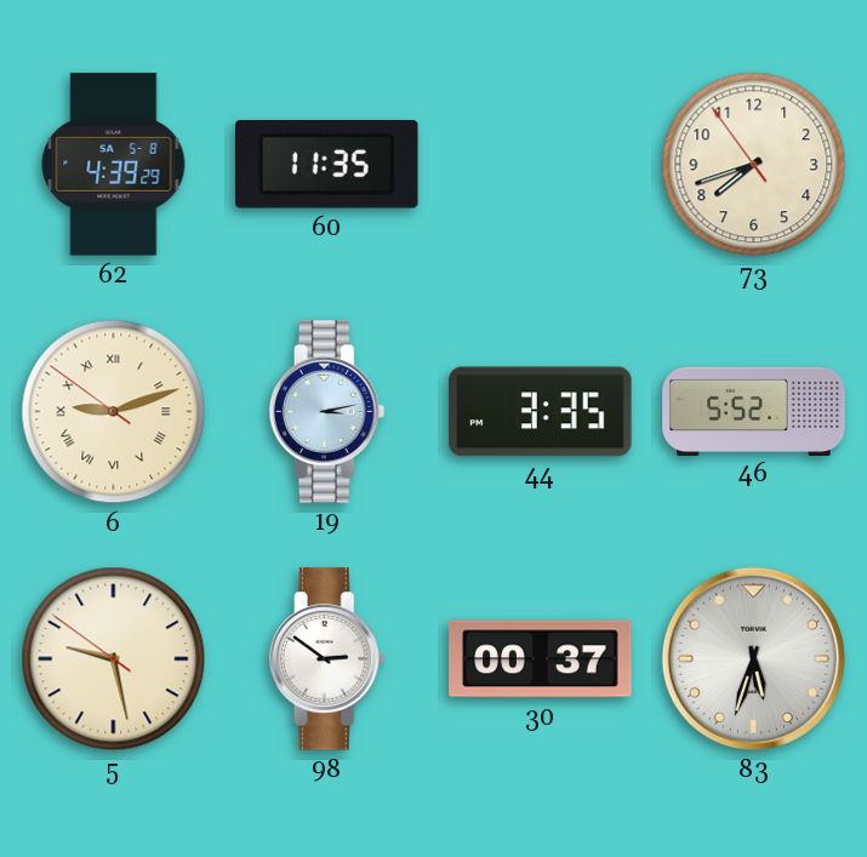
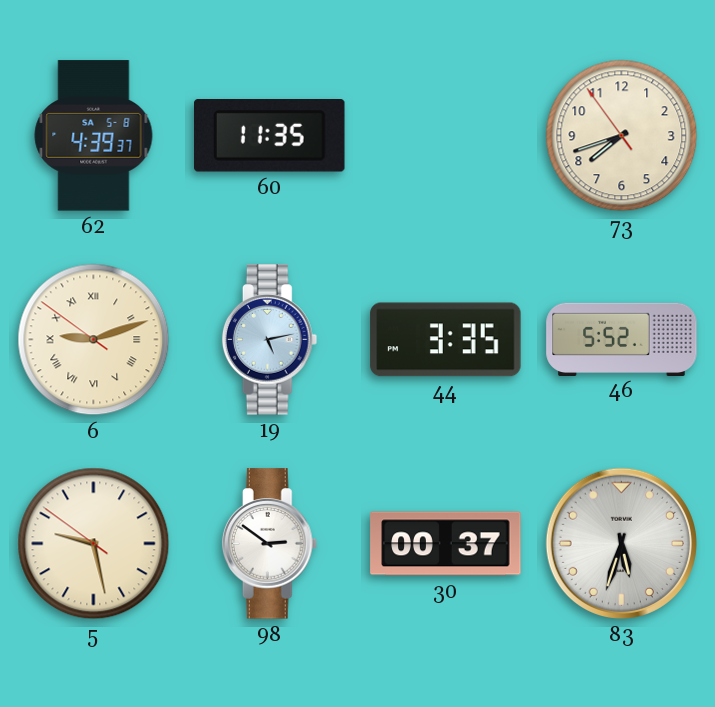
62: 4:39:29 -> 4:39:37 (94, 136)
19: 3:13 -> 5:13 (270, 340)
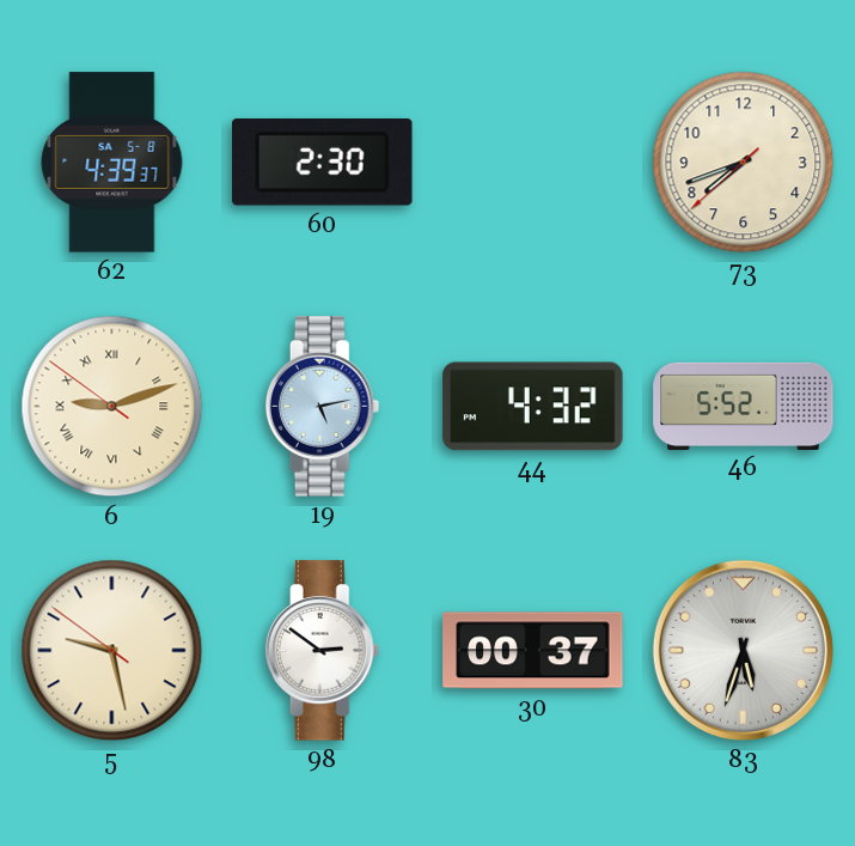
60: 11:35 -> 2:30 (323, 163)
73: 7:41:54 -> 7:41:38 (744, 163)
44: 3:35 -> 4:32 (533, 407)
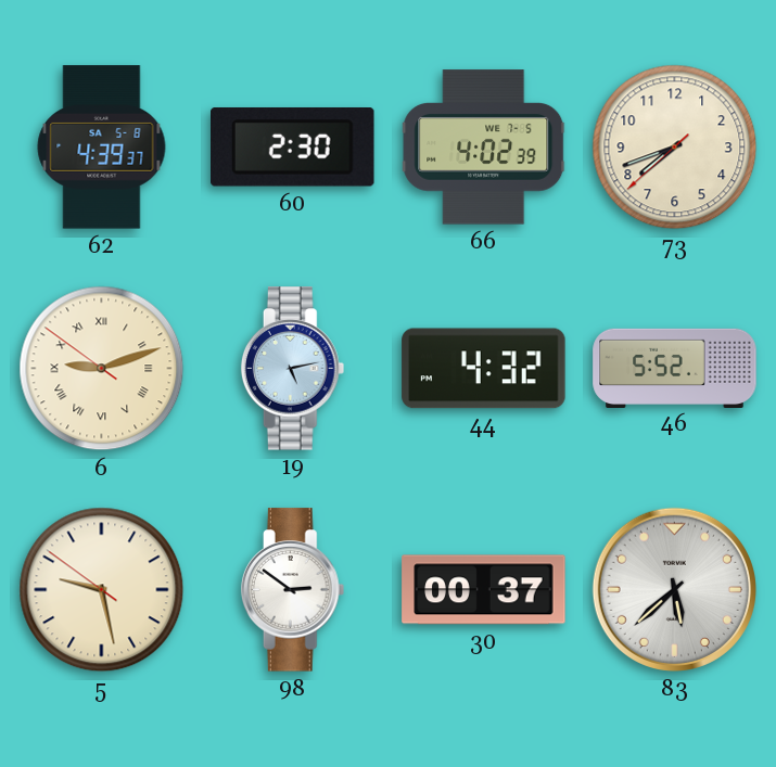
66: none -> 4:02 (484, 148)
83: 5:33 -> 5:38 (674, 589)
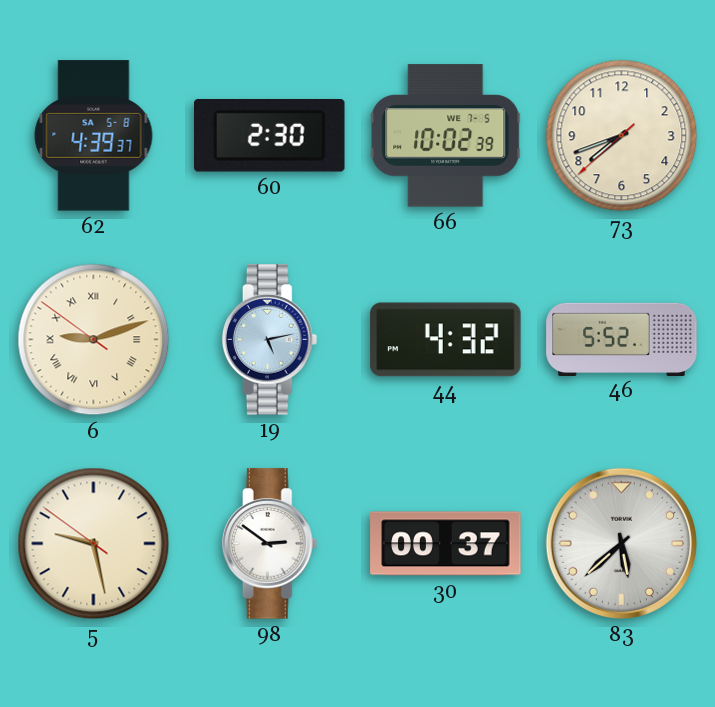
66: 4:02 -> 10:02 (446, 136)
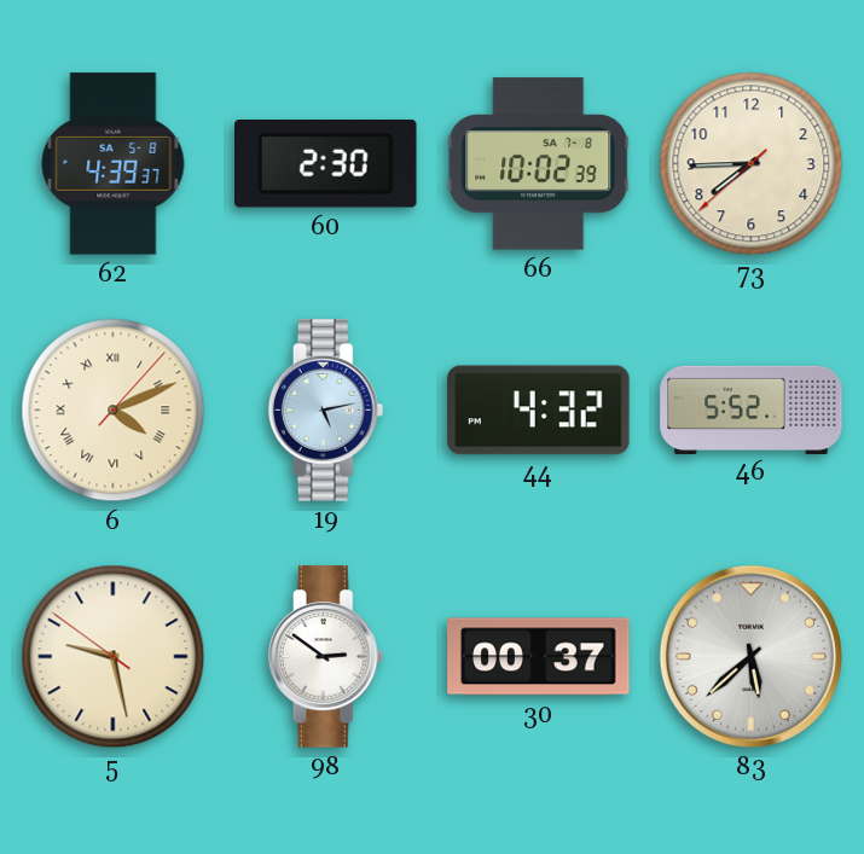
66 date: WE 7-5 -> SA 7-8 (539, 164)
73: 7:41 -> 7:44 (752, 164)
6: 9:11 -> 4:11 (114, 411)
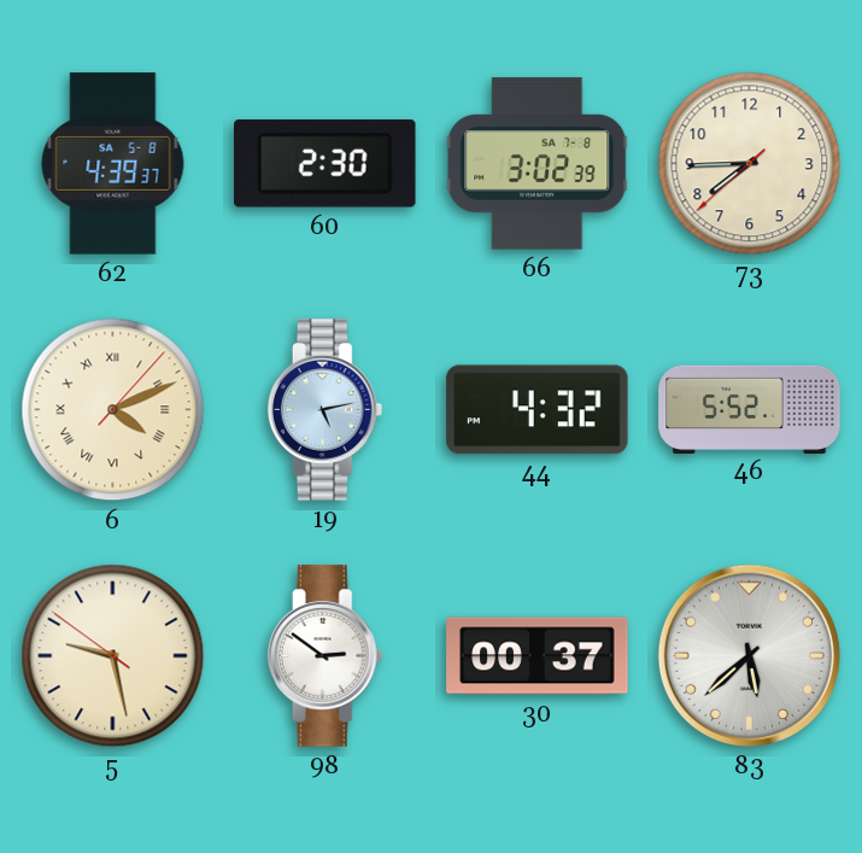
66: 10:02 -> 3:02 (538, 164)
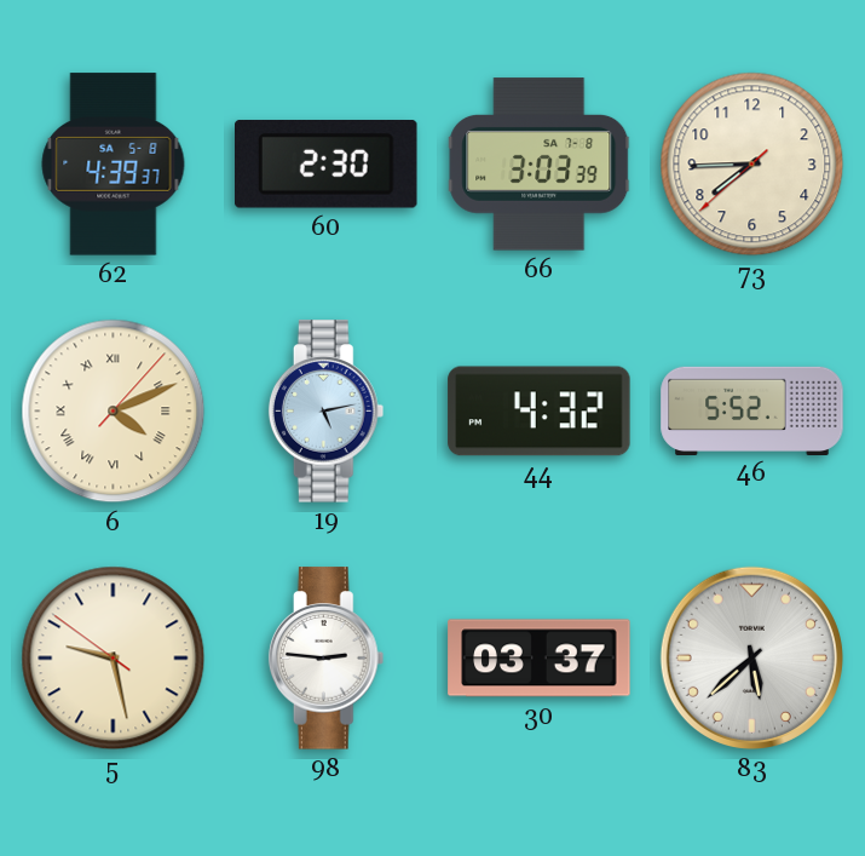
66: 3:02 -> 3:03 (540, 165)
98: 2:51 -> 2:46 (327, 659)
30: 00:37 -> 03:37 (540, 659)
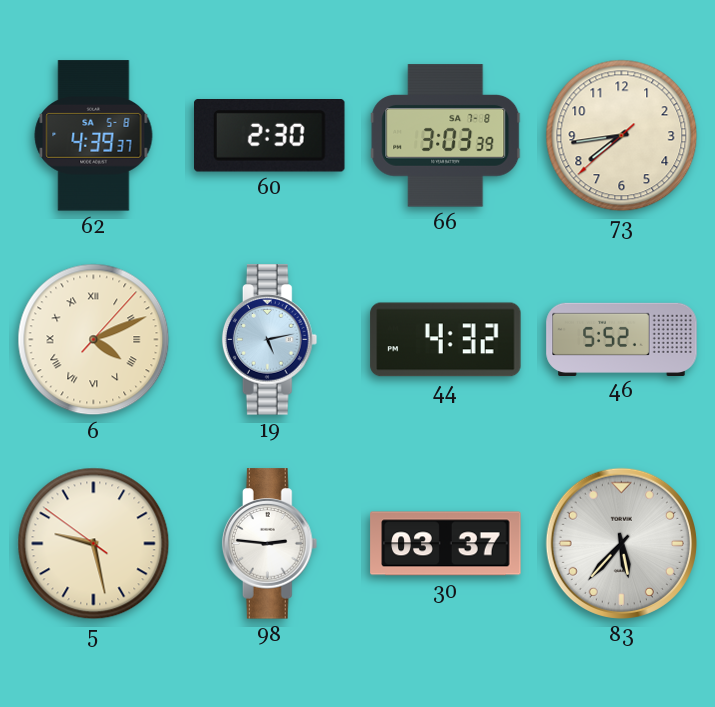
73: 7:44 -> 7:43 (622, 136)
83: 5:38 -> 5:37 (621, 543)
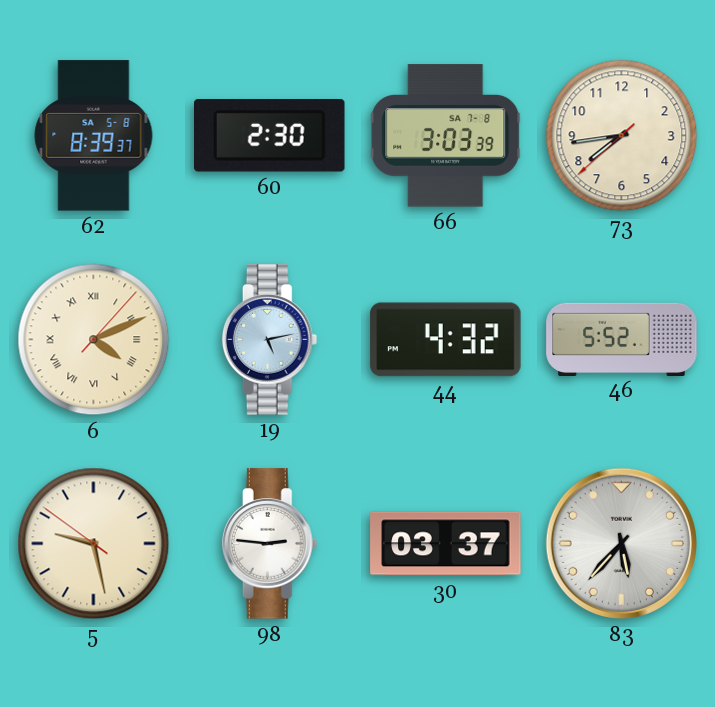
62: 4:39 -> 8:39 (94, 136)
